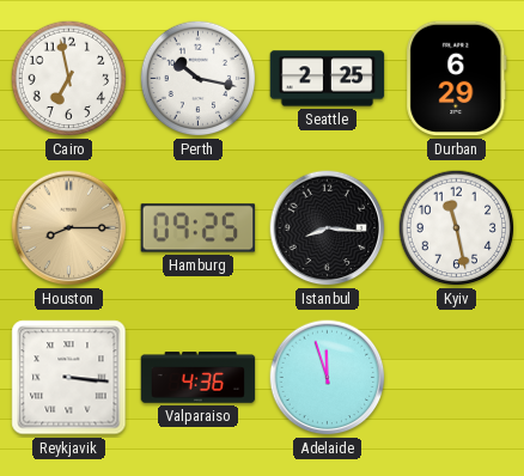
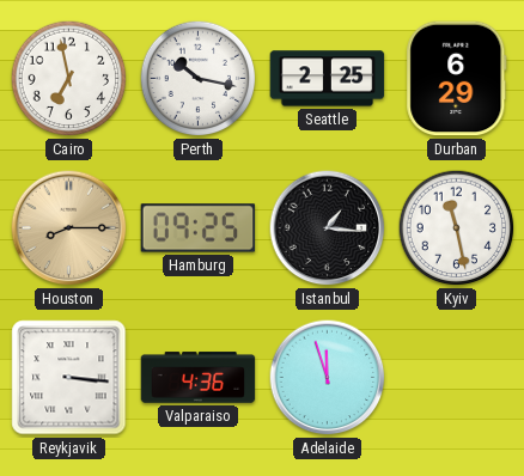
Istanbul: 8:16 -> 1:16 (328, 228)
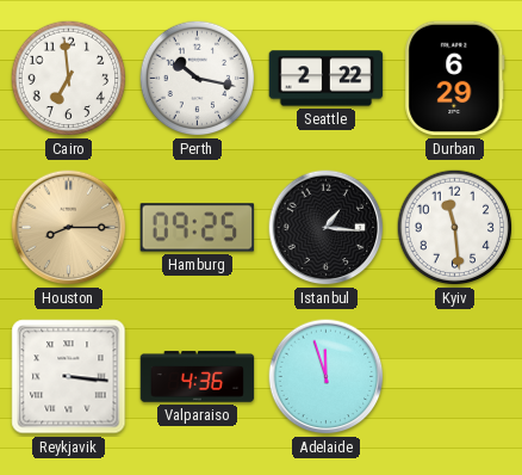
Cairo: 6:58 -> 6:59 (69, 79)
Seattle: 2:25 -> 2:22 (327, 79)
Kyiv: 11:28 -> 11:29 (455, 228)
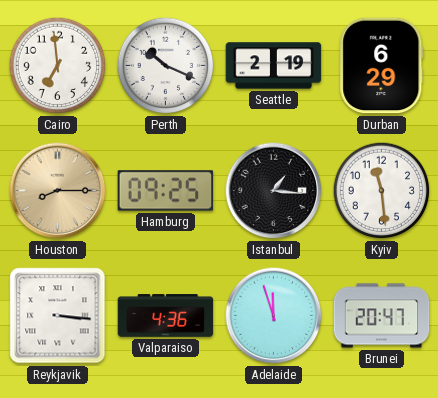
Perth: 10:17 -> 10:19 (166, 66)
Seattle: 2:22 -> 2:19 (274, 66)
Brunei: none -> 20:47 (382, 316)
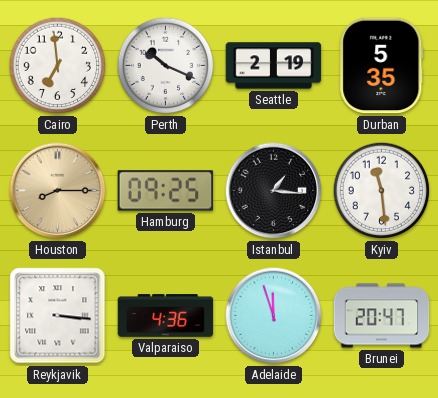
Durban: 6:29 -> 5:35 (382, 66)
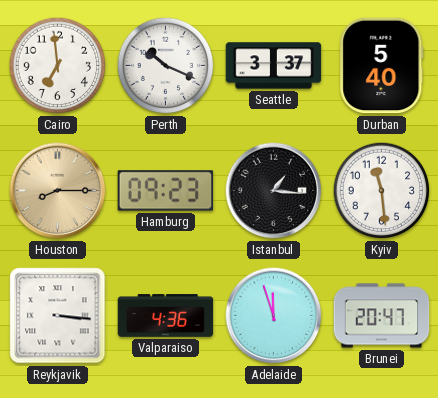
Seattle: 2:19 -> 3:37 (274, 66)
Durban: 5:35 -> 5:40 (382, 66)
Hamburg: 09:25 -> 09:23 (166, 191)
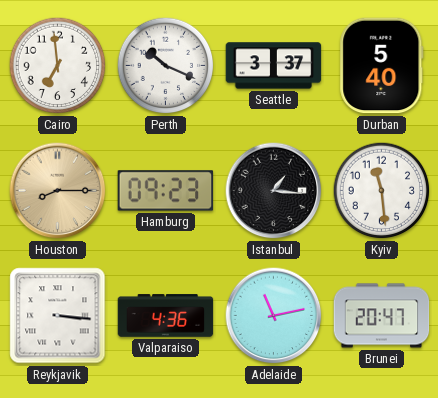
Adelaide: 11:57 -> 11:13 (274, 316)
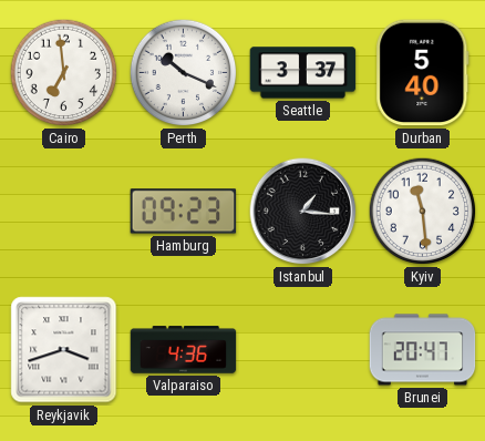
Houston: 8:15 -> none (58, 191)
Reykjavik: 3:16 -> 3:42 (64, 350)
Adelaide: 11:13 -> none (274, 316)
